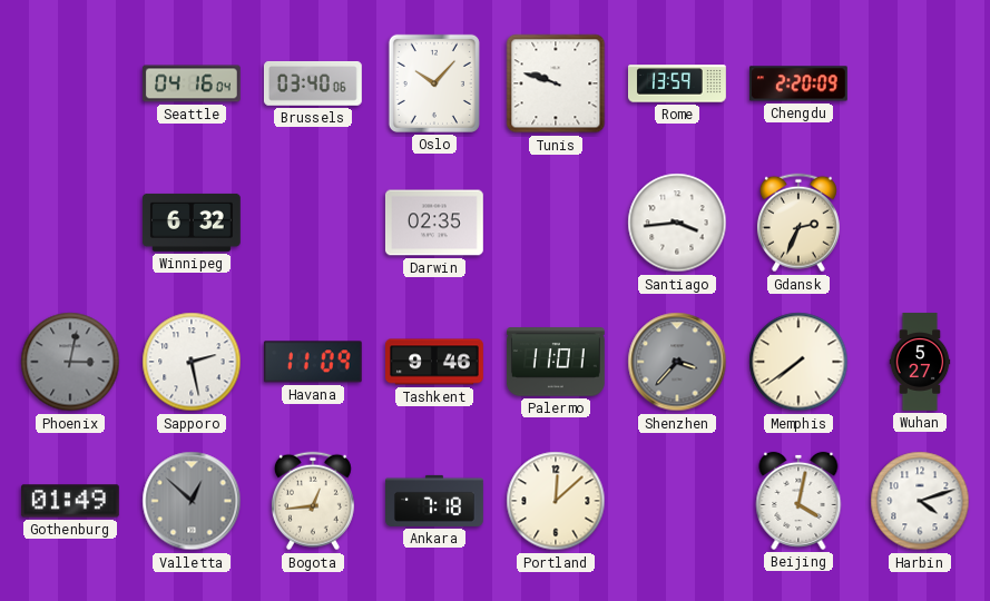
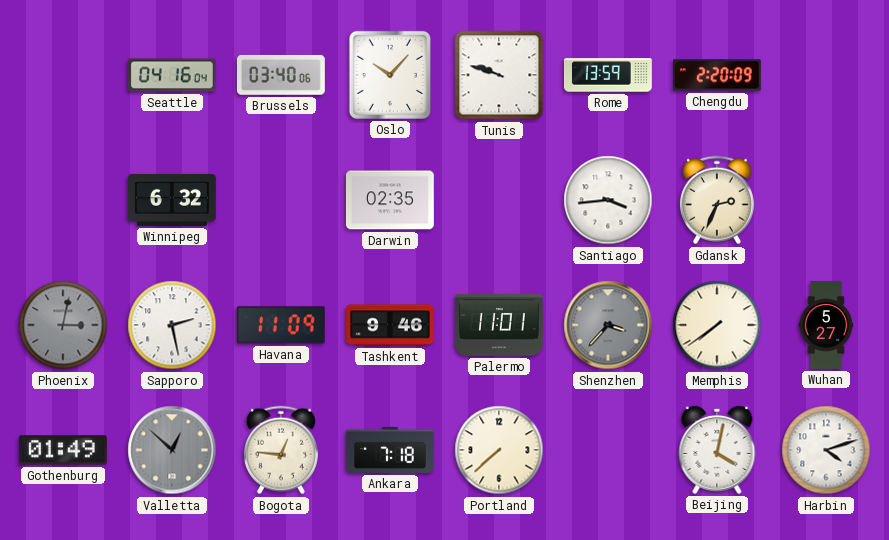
Bogota: 12:44 -> 12:46 (281, 450)
Portland: 12:08 -> 7:38 (499, 450)
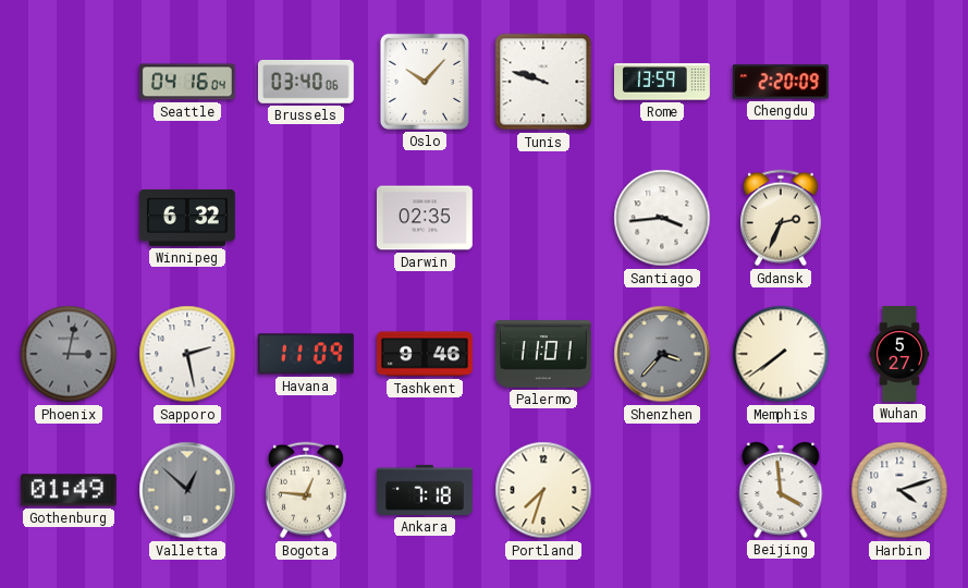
Portland: 7:38 -> 7:33 (543, 490)
Beijing: 4:02 -> 3:59 (781, 490)
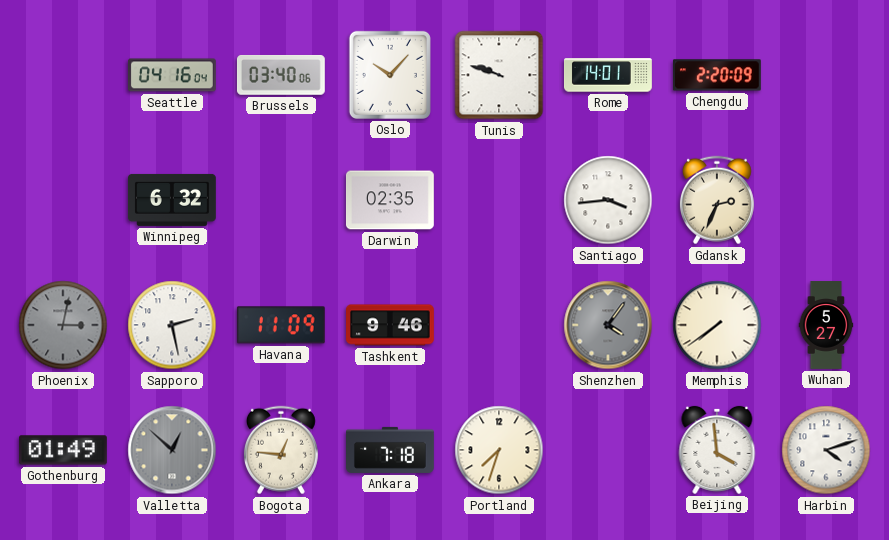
Rome: 13:59 -> 14:01 (609, 75)
Palermo: 11:01 -> none (543, 354)
Shenzhen: 3:37 -> 4:06 (608, 325)
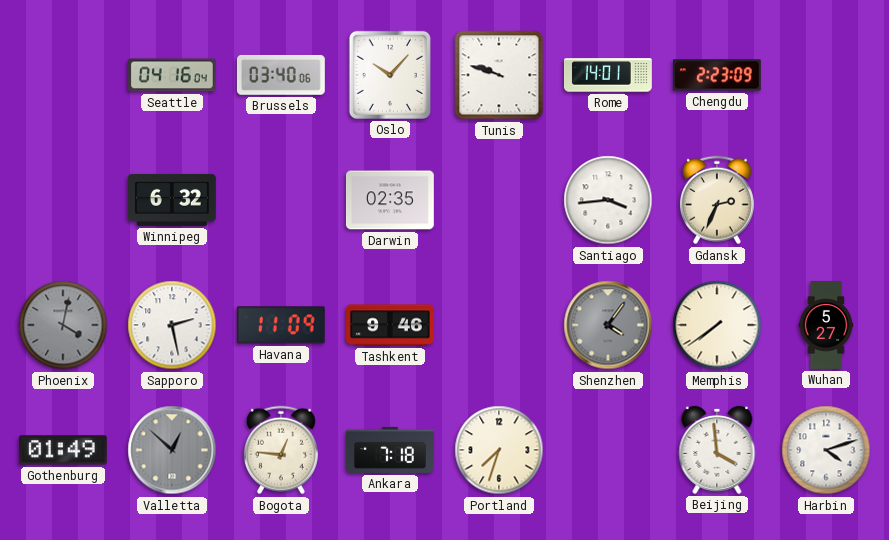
Chengdu: 2:20 -> 2:23 (717, 75)
Phoenix: 3:02 -> 4:02 (63, 325)
